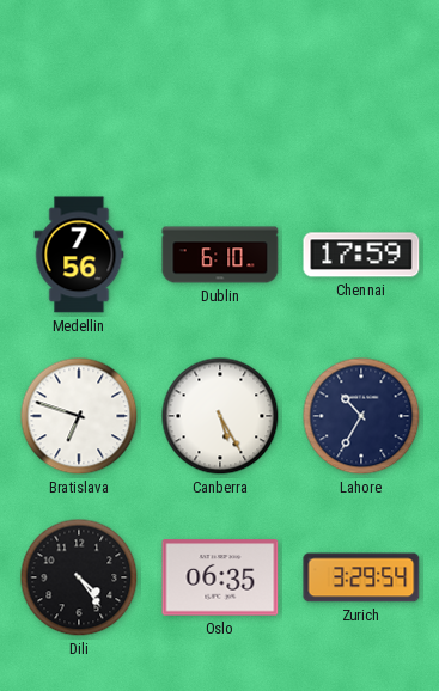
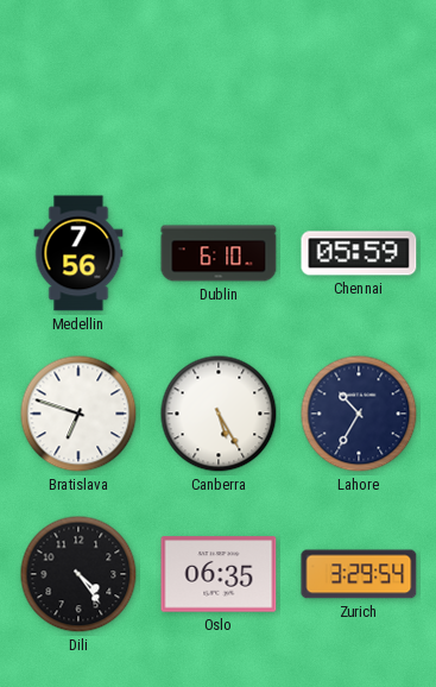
Chennai: 17:59 -> 05:59 (359, 253)
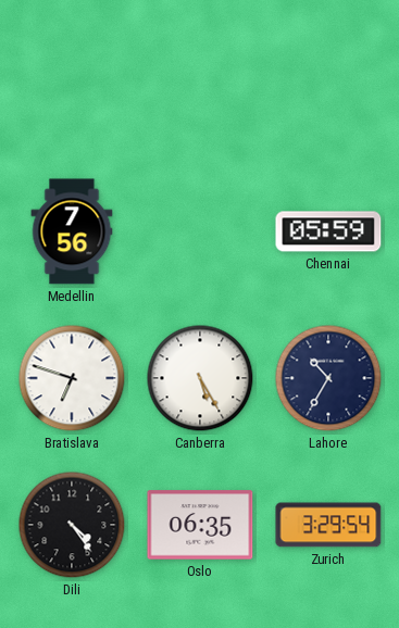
Dublin: 6:10 -> none (219, 253)
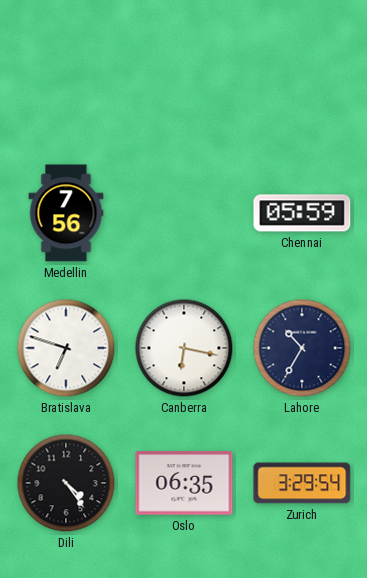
Canberra: 5:25 -> 6:17 (184, 348)
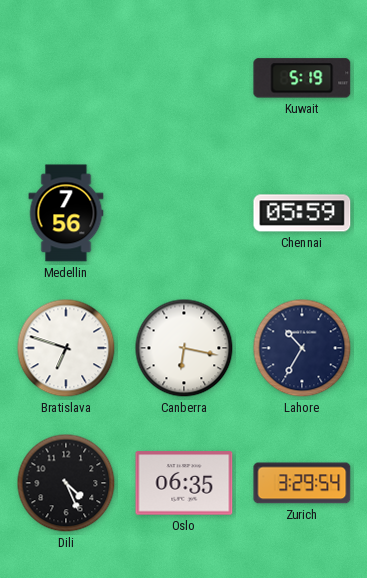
Kuwait: none -> 5:19 (302, 78)
Dili: 4:24 -> 4:26 (66, 483)
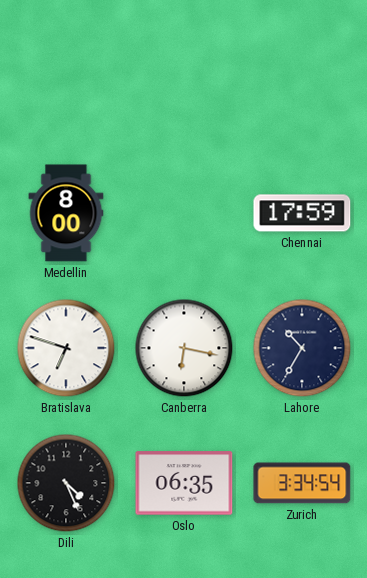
Kuwait: 5:19 -> none (302, 78)
Medellin: 7:56 -> 8:00 (66, 213)
Chennai: 05:59 -> 17:59 (302, 213)
Zurich: 3:29 -> 3:34 (302, 483)
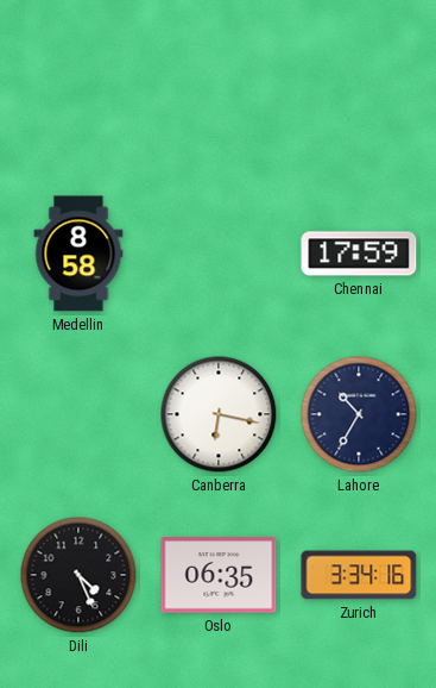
Medellin: 8:00 -> 8:58 (78, 254)
Bratislava: 6:48 -> none (66, 348)
Zurich: 3:34:54 -> 3:34:16 (359, 575)
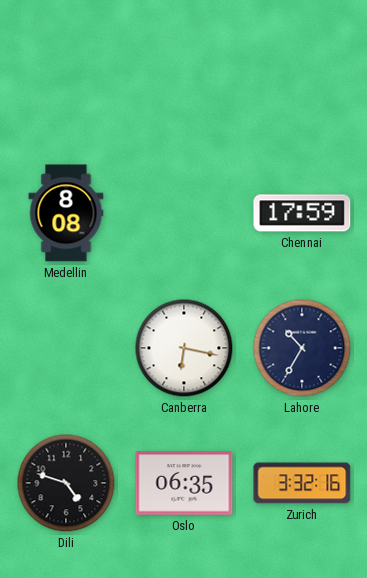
Medellin: 8:58 -> 8:08 (66, 213)
Dili: 4:26 -> 4:48 (66, 483)
Zurich: 3:34 -> 3:32 (302, 483)
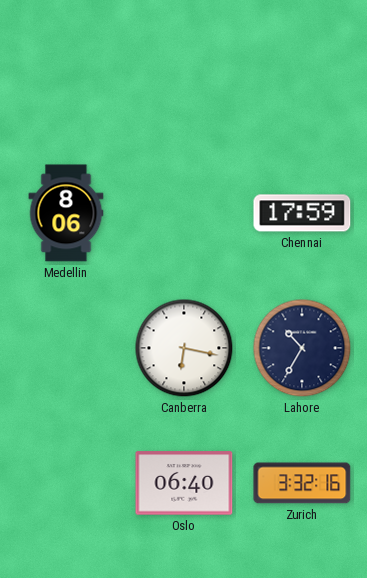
Medellin: 8:08 -> 8:06 (66, 213)
Dili: 4:48 -> none (66, 483)
Oslo: 06:35 -> 06:40 (184, 483)
